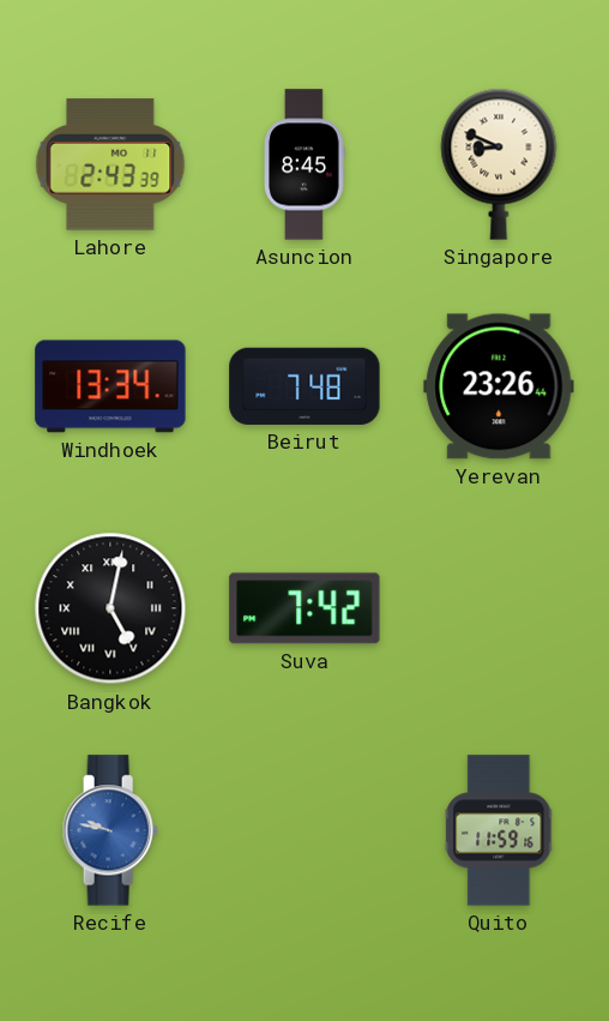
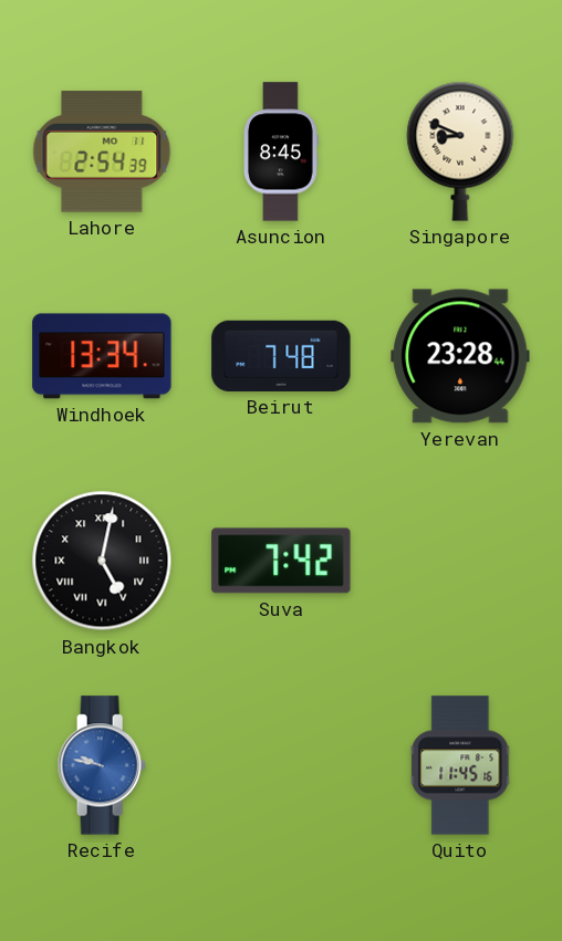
Lahore: 2:43 -> 2:54 (102, 151)
Yerevan: 23:26 -> 23:28 (460, 356)
Quito: 11:59 -> 11:45 (460, 765)
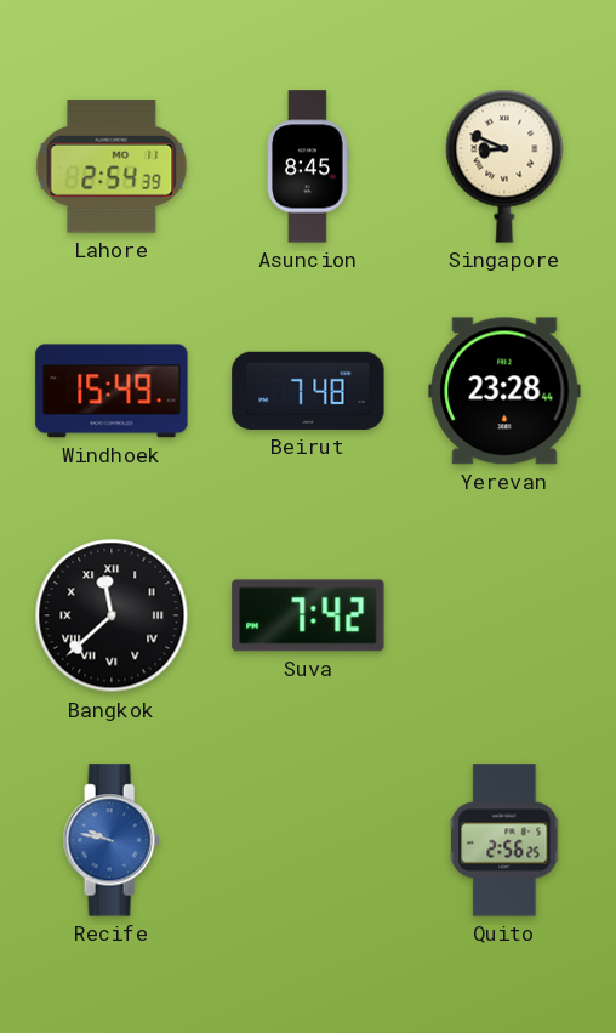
Windhoek: 13:34 -> 15:49 (112, 391)
Bangkok: 5:02 -> 11:38 (112, 615)
Quito: 11:45 -> 2:56 (504, 840)
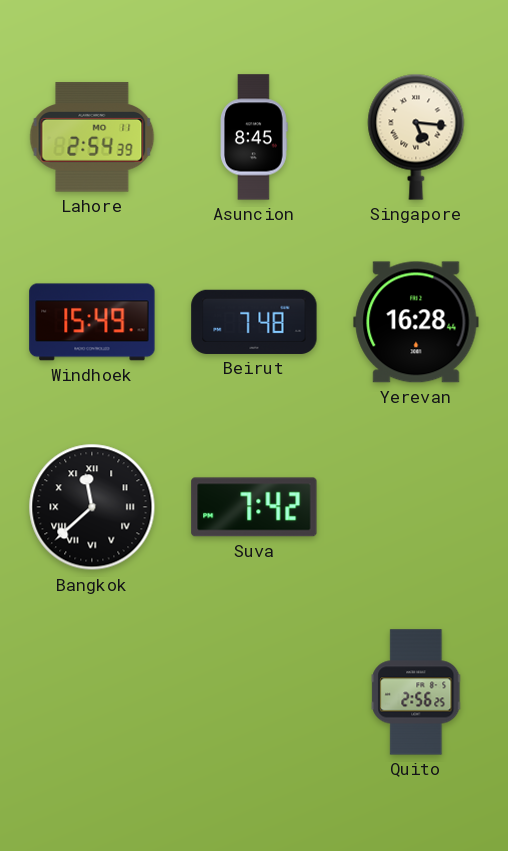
Singapore: 8:49 -> 5:16 (416, 137)
Yerevan: 23:28 -> 16:28 (416, 322)
Recife: 9:47 -> none (112, 840)
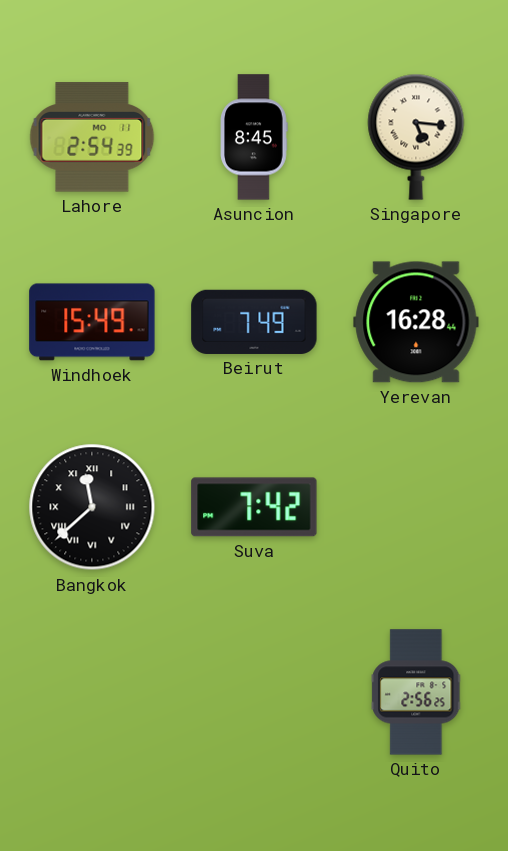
Beirut: 7:48 -> 7:49 (254, 322)
